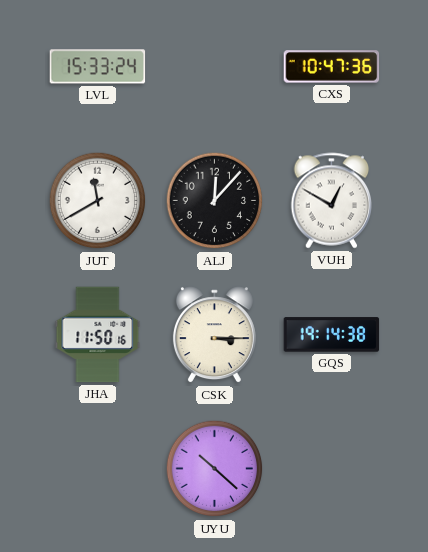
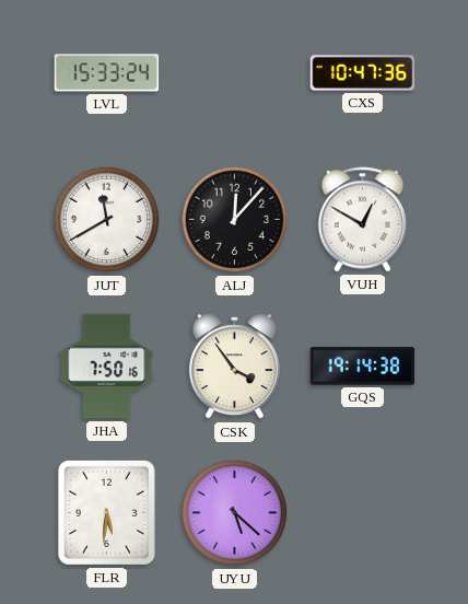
JHA: 11:50 -> 7:50 (107, 367)
CSK: 3:15 -> 3:54 (234, 367)
FLR: none -> 5:31 (106, 512)
UYU: 10:22 -> 5:22 (235, 513)
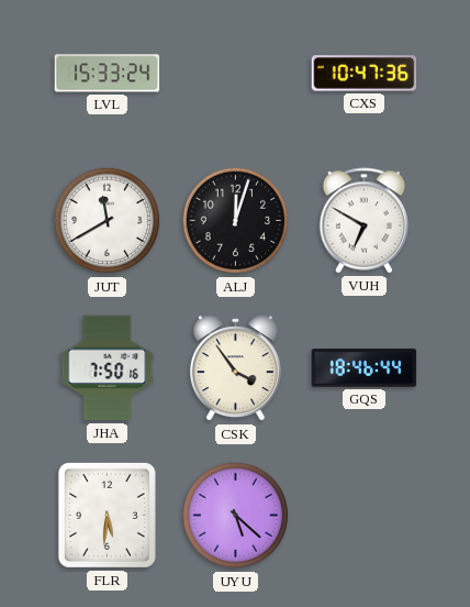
ALJ: 12:07 -> 12:03 (236, 221)
VUH: 12:50 -> 6:50 (365, 221)
GQS: 19:14 -> 18:46 (365, 368)
